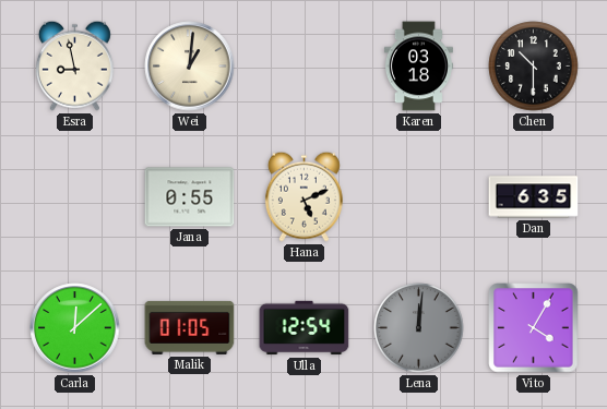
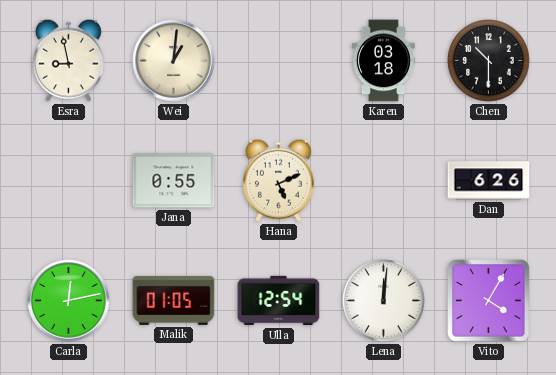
Dan: 6:35 -> 6:26 (489, 181)
Carla: 12:08 -> 12:13 (69, 301)
Lena dial: grey -> white (384, 301)
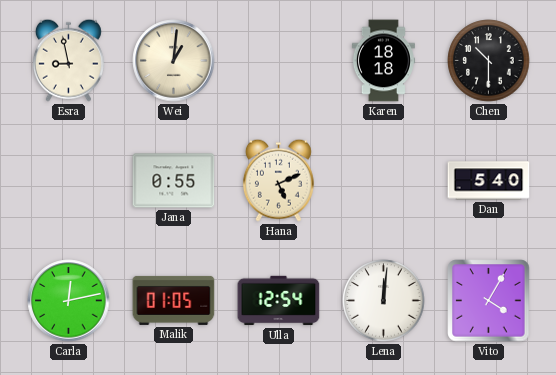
Karen: 03:18 -> 18:18 (383, 61)
Dan: 6:26 -> 5:40 (489, 181)
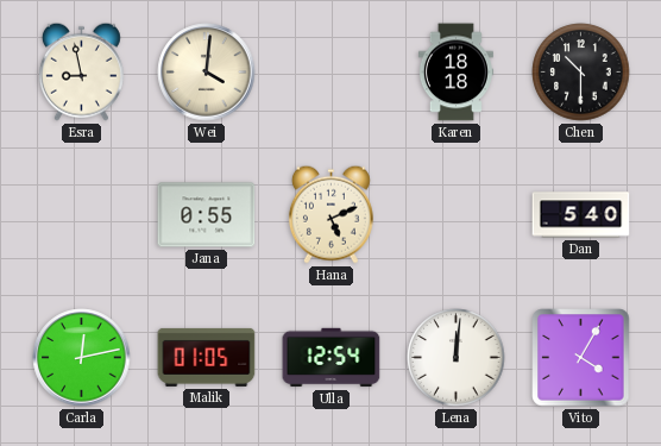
Wei: 1:01 -> 4:01 (207, 73)
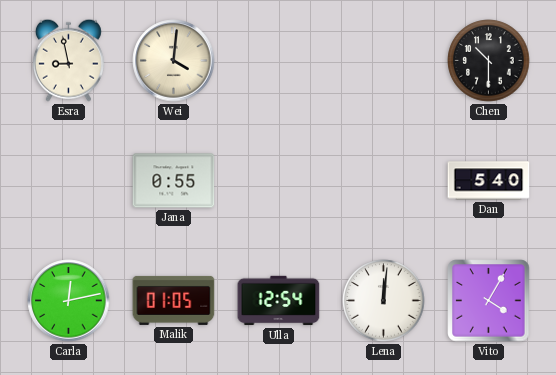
Karen: 18:18 -> none (455, 73)
Hana: 5:11 -> none (330, 214)
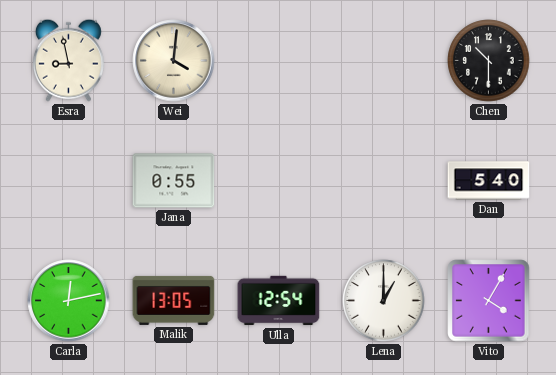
Malik: 01:05 -> 13:05 (174, 300)
Lena: 12:01 -> 1:00 (384, 301)
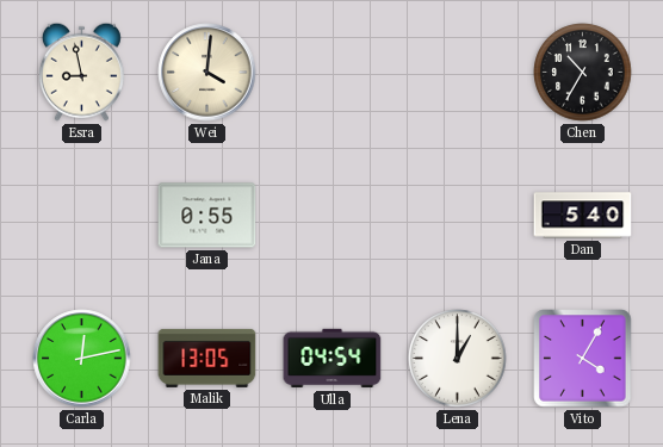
Chen: 10:30 -> 10:35 (583, 73)
Ulla: 12:54 -> 04:54 (333, 359)
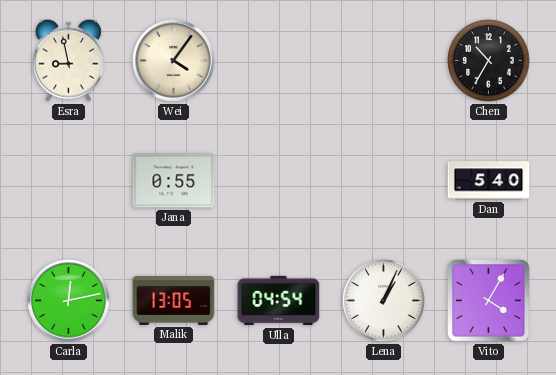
Wei: 4:01 -> 4:06 (174, 61)
Lena: 1:00 -> 1:04 (384, 301)
